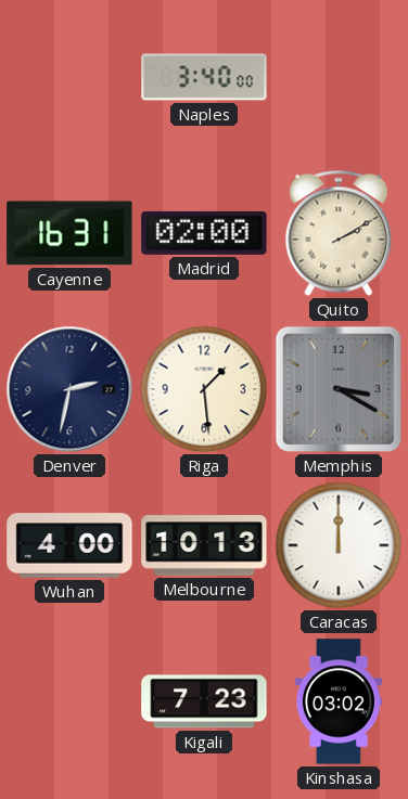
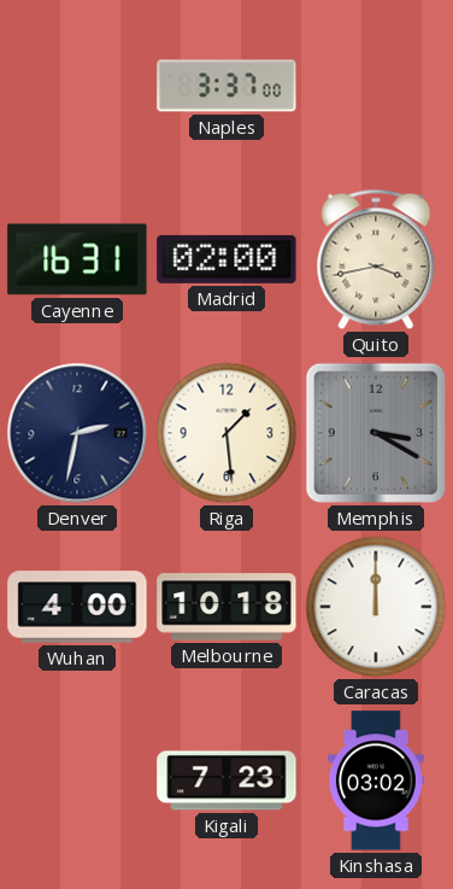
Naples: 3:40 -> 3:37 (226, 86)
Quito: 2:10 -> 3:43 (376, 259)
Melbourne: 10:13 -> 10:18 (226, 607)
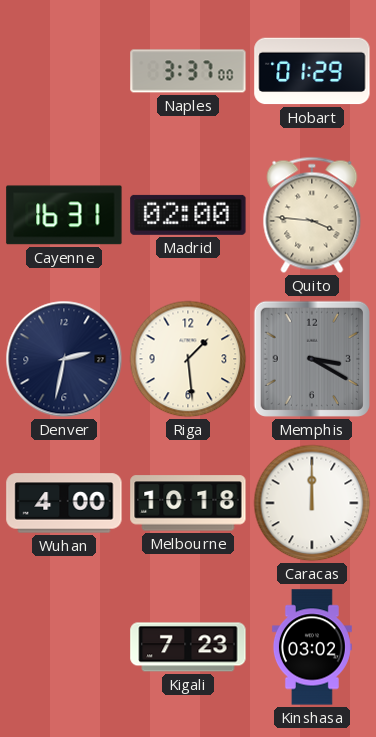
Hobart: none -> 01:29 (312, 71)
Quito: 3:43 -> 3:46 (312, 215)
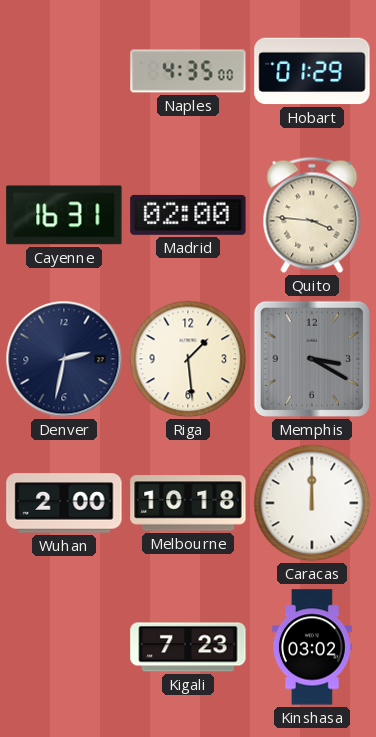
Naples: 3:37 -> 4:35 (188, 71)
Wuhan: 4:00 -> 2:00 (64, 503)
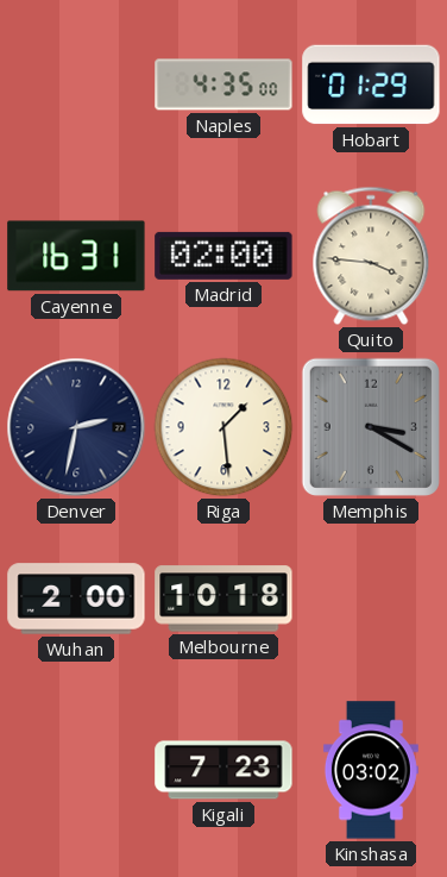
Caracas: 12:00 -> none (312, 503)
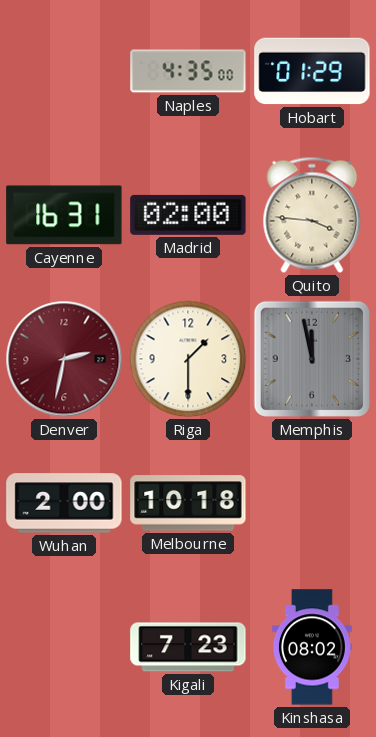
Denver dial: navy -> burgundy (64, 359)
Riga: 1:29 -> 1:30 (188, 359)
Memphis: 3:20 -> 11:58 (312, 359)
Kinshasa: 03:02 -> 08:02 (312, 647)
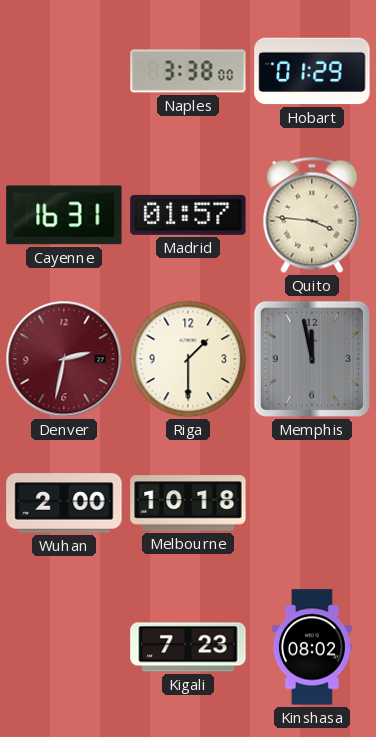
Naples: 4:35 -> 3:38 (188, 71)
Madrid: 02:00 -> 01:57 (188, 215)
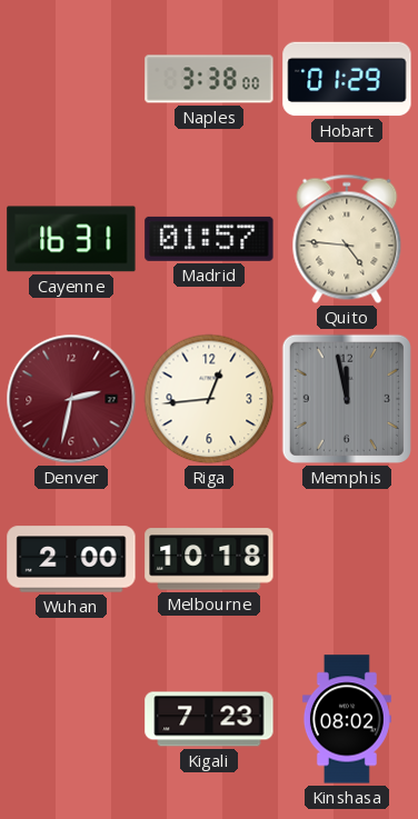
Quito: 3:46 -> 4:46 (347, 239)
Riga: 1:30 -> 12:44 (209, 399)
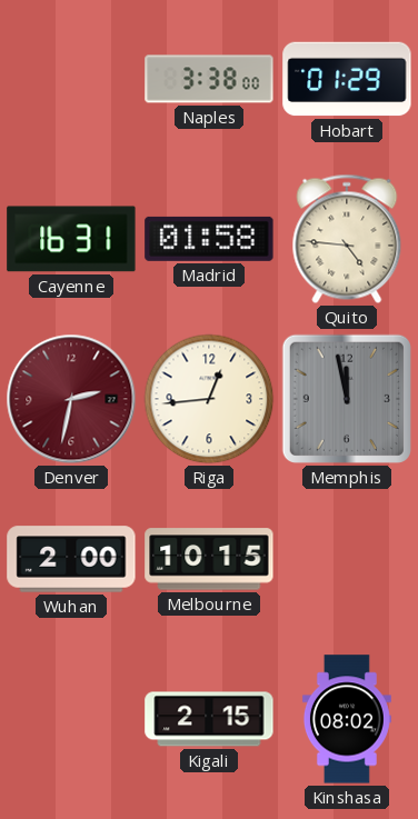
Madrid: 01:57 -> 01:58 (209, 239)
Melbourne: 10:18 -> 10:15 (209, 559)
Kigali: 7:23 -> 2:15 (209, 719)
